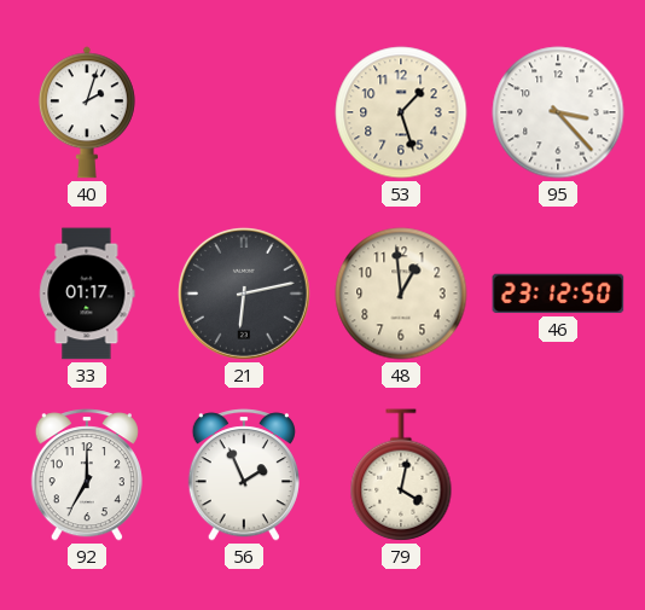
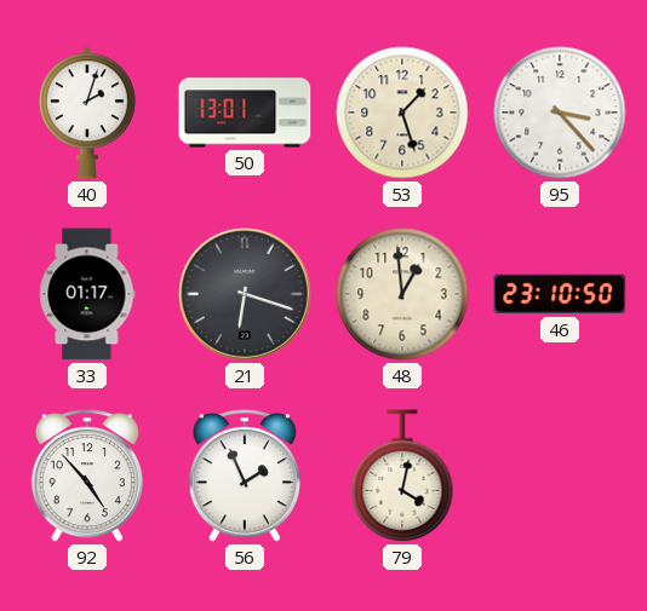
50: none -> 13:01 (245, 113)
21: 6:13 -> 6:18 (246, 295)
46: 23:12 -> 23:10 (560, 294)
92: 7:00 -> 4:53 (87, 475)
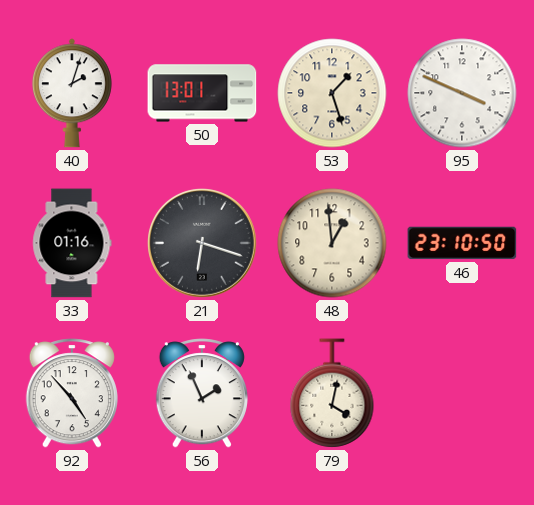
95: 3:23 -> 3:49 (462, 93)
33: 01:17 -> 01:16 (72, 243)
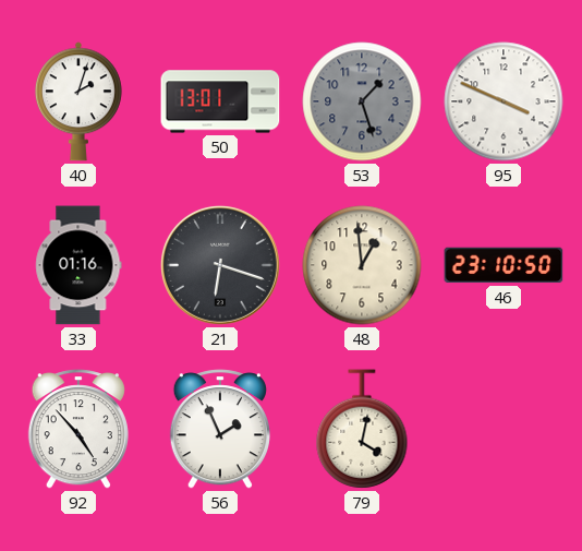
53 dial: cream -> grey (362, 101)
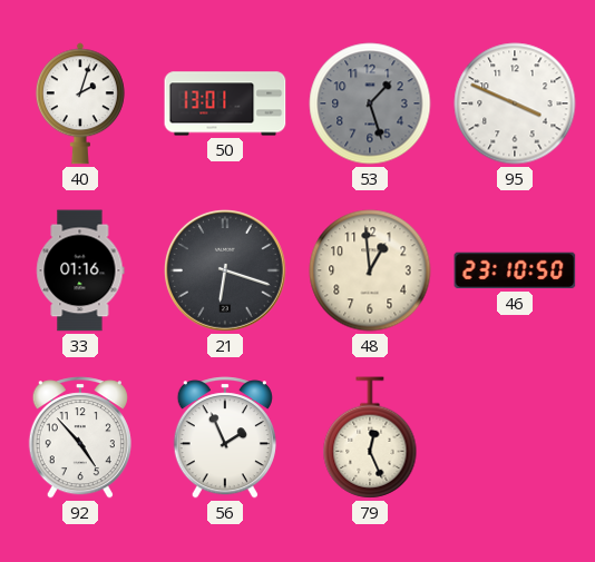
79: 4:02 -> 12:26 (370, 437)
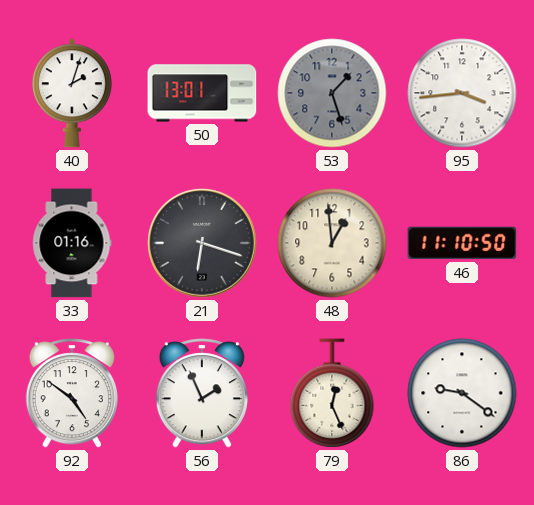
95: 3:49 -> 3:44 (462, 93)
46: 23:10 -> 11:10 (462, 243)
92: 4:53 -> 4:51 (72, 393)
86: none -> 9:21 (462, 393)
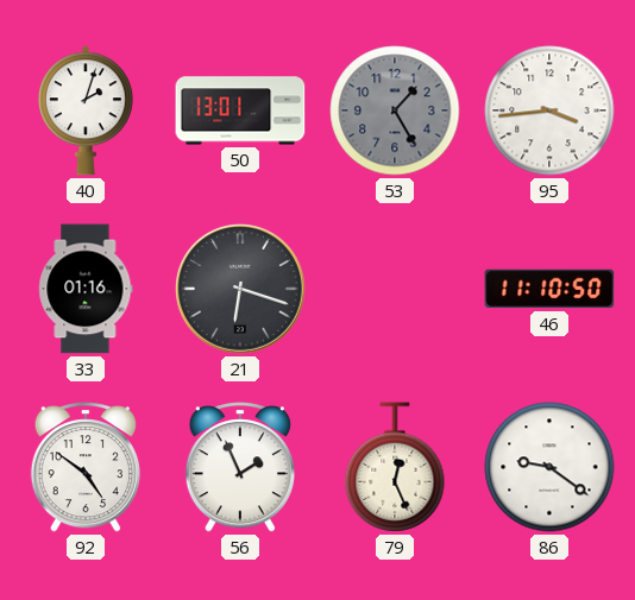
53: 1:27 -> 1:25 (395, 110)
48: 12:59 -> none (332, 243)
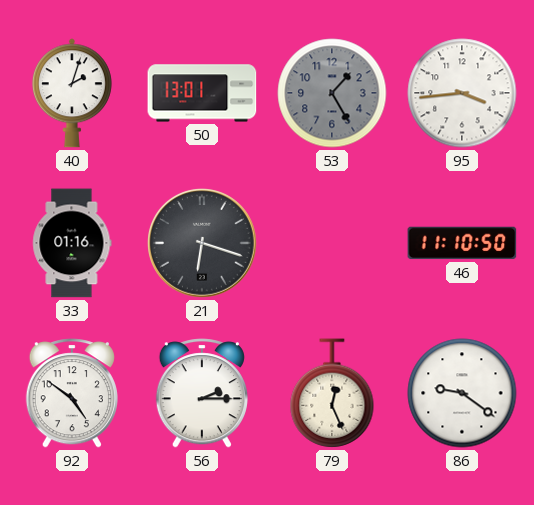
56: 1:56 -> 2:15 (202, 393)
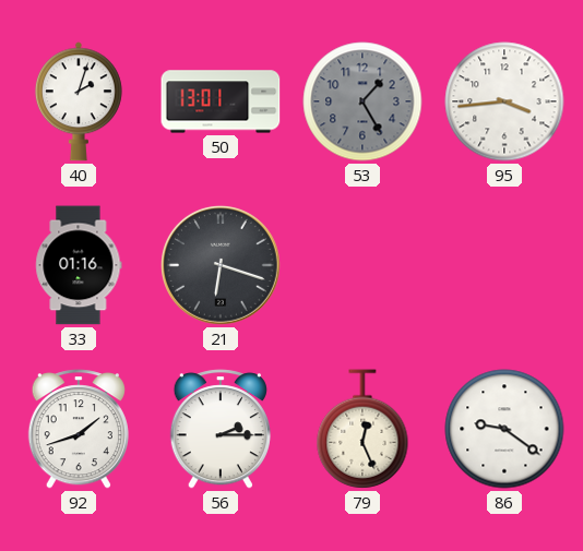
46: 11:10 -> none (462, 243)
92: 4:51 -> 1:42 (79, 429)
